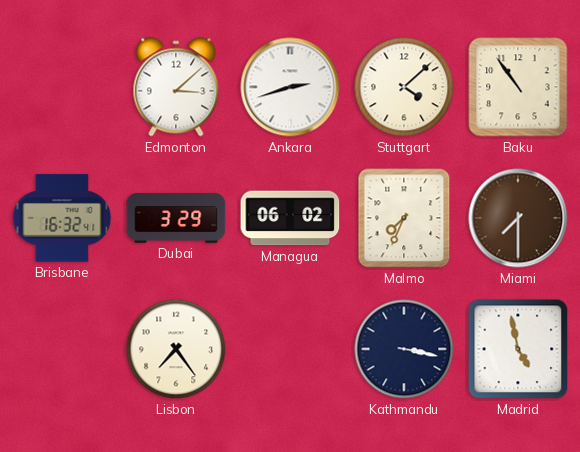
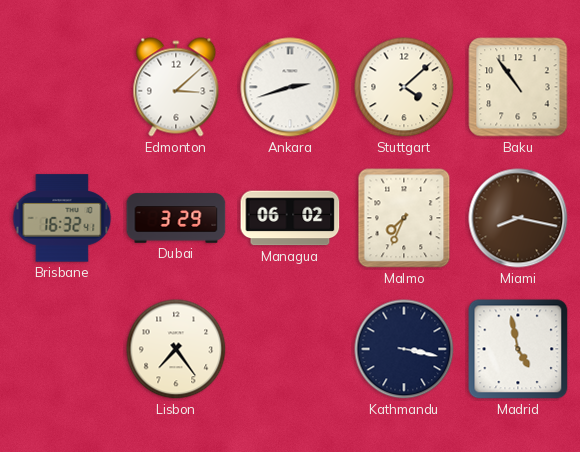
Miami: 7:30 -> 8:17 (518, 218)
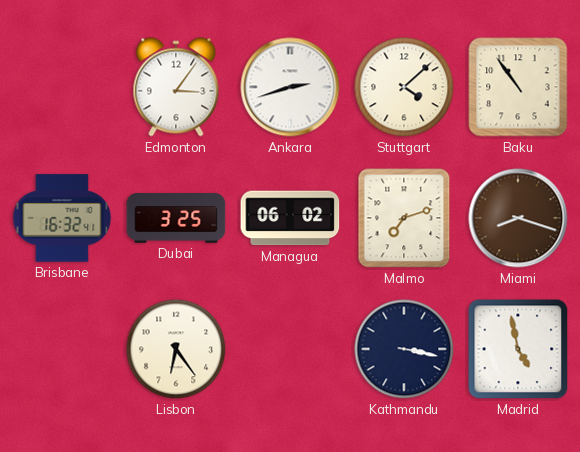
Edmonton: 3:08 -> 3:06 (176, 87)
Dubai: 3:29 -> 3:25 (176, 218)
Malmo: 7:34 -> 7:12 (404, 218)
Miami: 8:17 -> 8:18 (518, 218)
Lisbon: 7:24 -> 6:24 (176, 349)
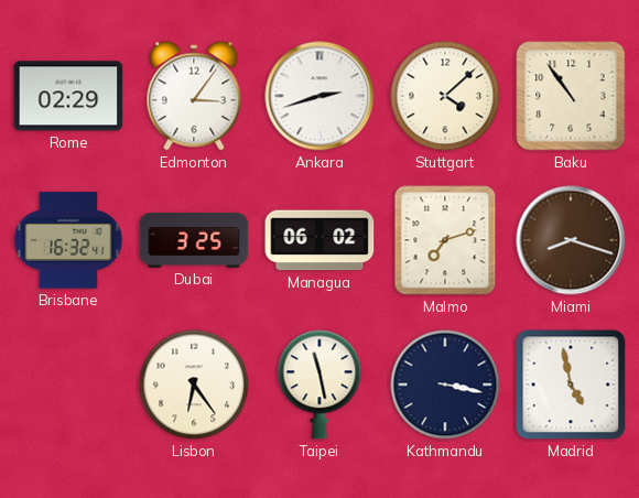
Rome: none -> 02:29 (68, 96)
Taipei: none -> 11:28 (319, 385)
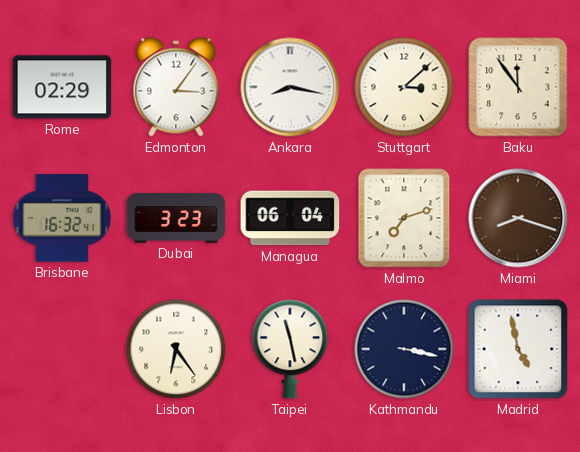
Ankara: 2:42 -> 8:17 (290, 87)
Stuttgart: 4:08 -> 3:08 (404, 87)
Baku: 10:54 -> 11:54 (518, 87)
Dubai: 3:25 -> 3:23 (176, 218)
Managua: 06:02 -> 06:04 (290, 218)
